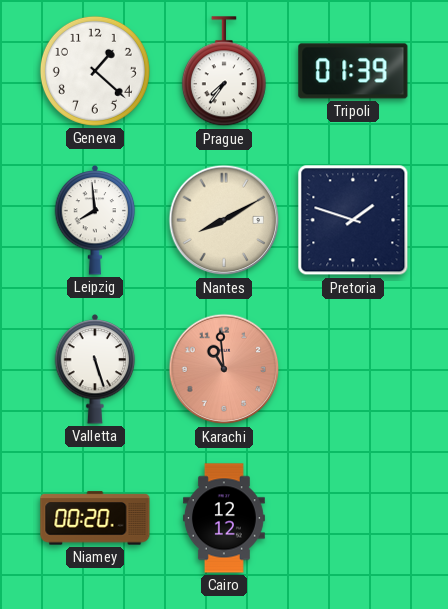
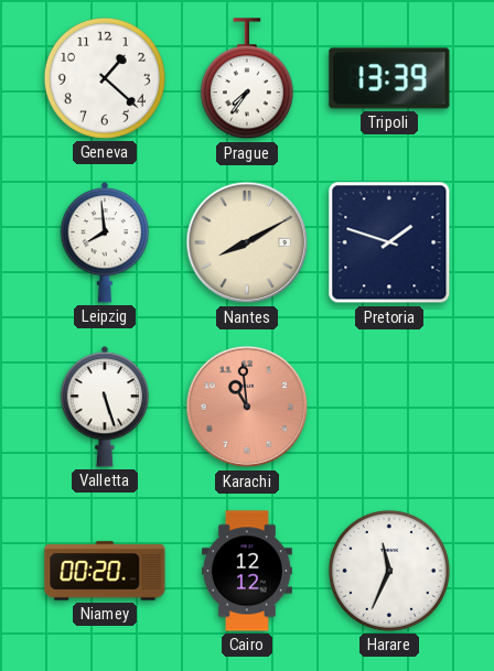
Tripoli: 01:39 -> 13:39 (389, 78)
Harare: none -> 11:34 (389, 571)
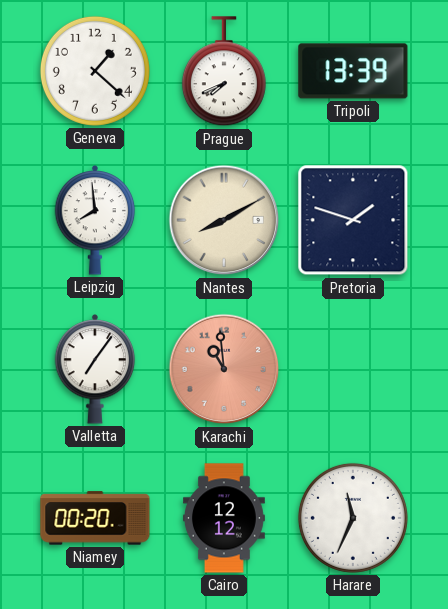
Prague: 7:36 -> 7:41 (224, 72)
Valletta: 5:27 -> 7:06 (95, 370)
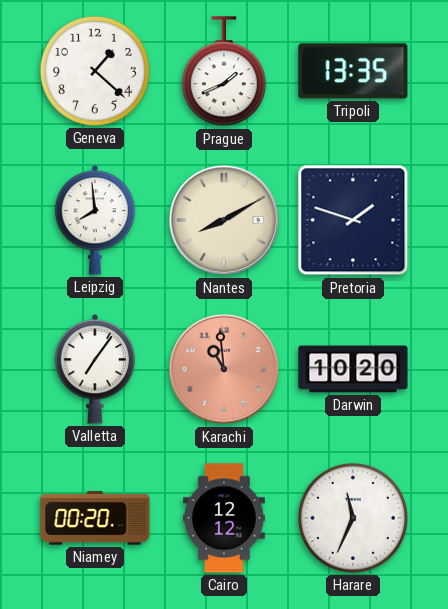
Prague: 7:41 -> 1:41 (224, 72)
Tripoli: 13:39 -> 13:35 (353, 71)
Darwin: none -> 10:20 (353, 369)
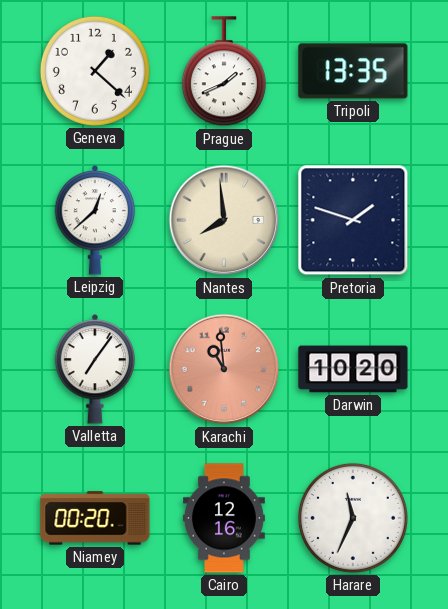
Leipzig: 7:59 -> 12:38 (95, 221)
Nantes: 8:10 -> 7:59 (224, 220)
Cairo: 12:12 -> 12:16 (224, 518)
